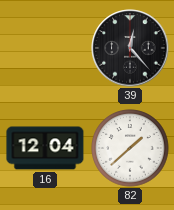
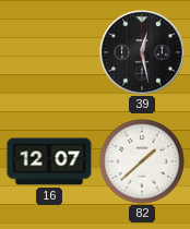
39: 12:23 -> 12:28 (142, 52)
16: 12:04 -> 12:07 (49, 161)
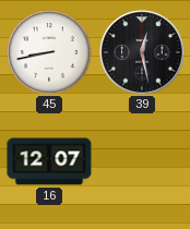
45: none -> 8:43 (49, 52)
82: 1:38 -> none (142, 161)
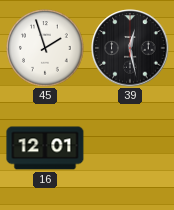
45: 8:43 -> 1:57 (45, 48)
16: 12:07 -> 12:01 (45, 148)
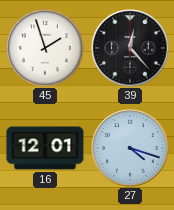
39: 12:28 -> 12:23 (130, 48)
27: none -> 4:18 (130, 148)
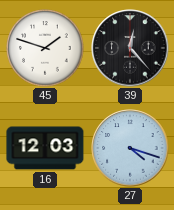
45: 1:57 -> 1:48 (45, 48)
16: 12:01 -> 12:03 (45, 148)
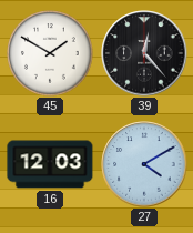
45: 1:48 -> 1:50 (50, 53)
27: 4:18 -> 4:10 (144, 164)
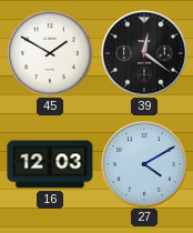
39: 12:23 -> 12:21 (144, 53)
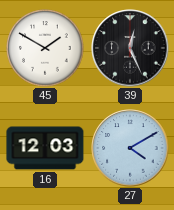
39: 12:21 -> 12:26 (130, 48)
